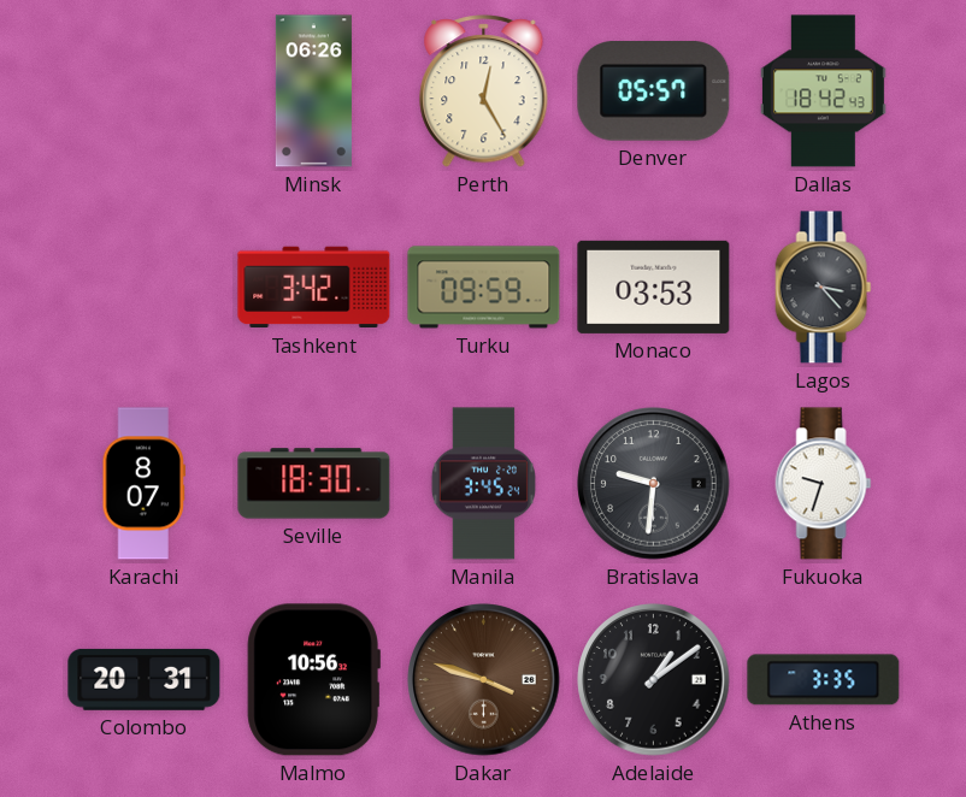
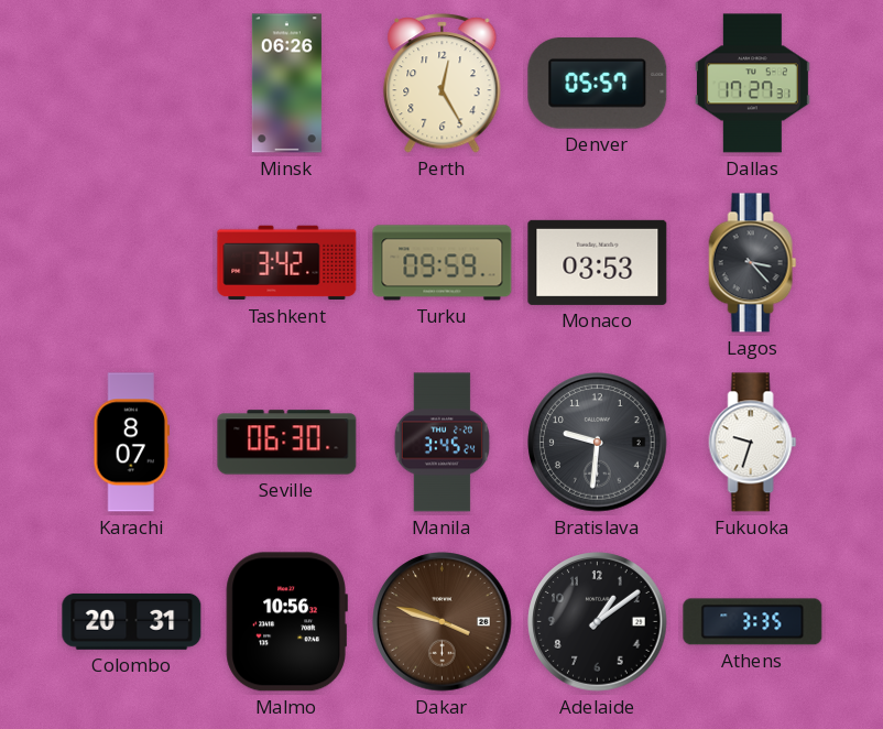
Dallas: 18:42 -> 17:27 (752, 84)
Seville: 18:30 -> 06:30 (287, 443)
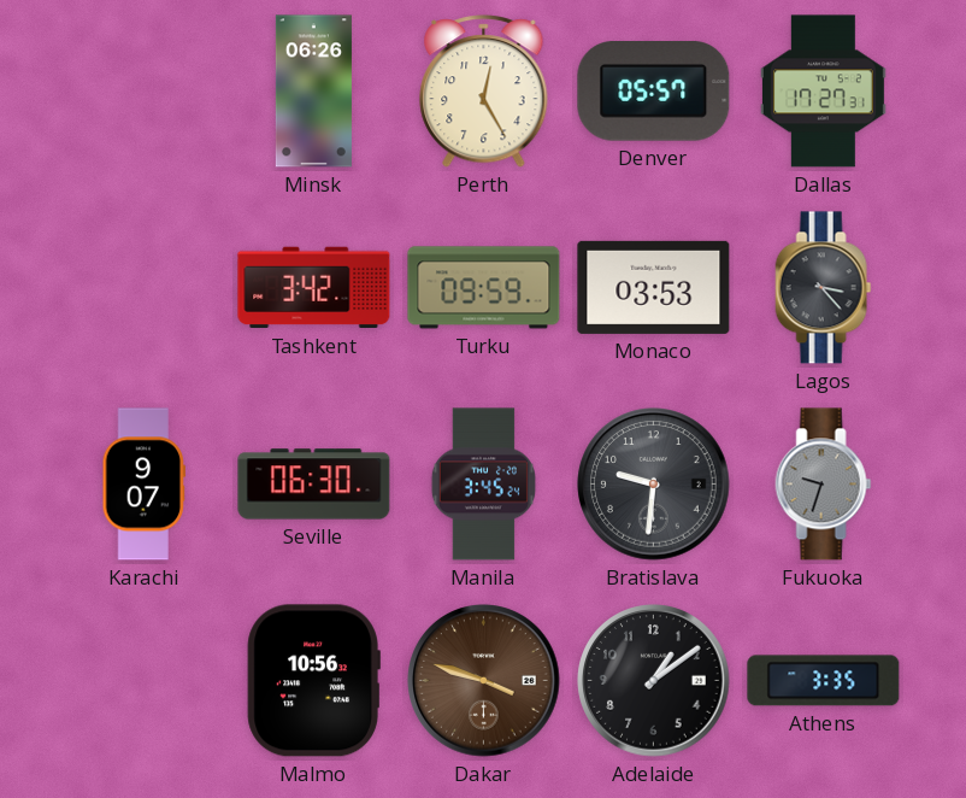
Karachi: 8:07 -> 9:07 (143, 485)
Fukuoka dial: white -> grey (824, 485)
Colombo: 20:31 -> none (132, 621)
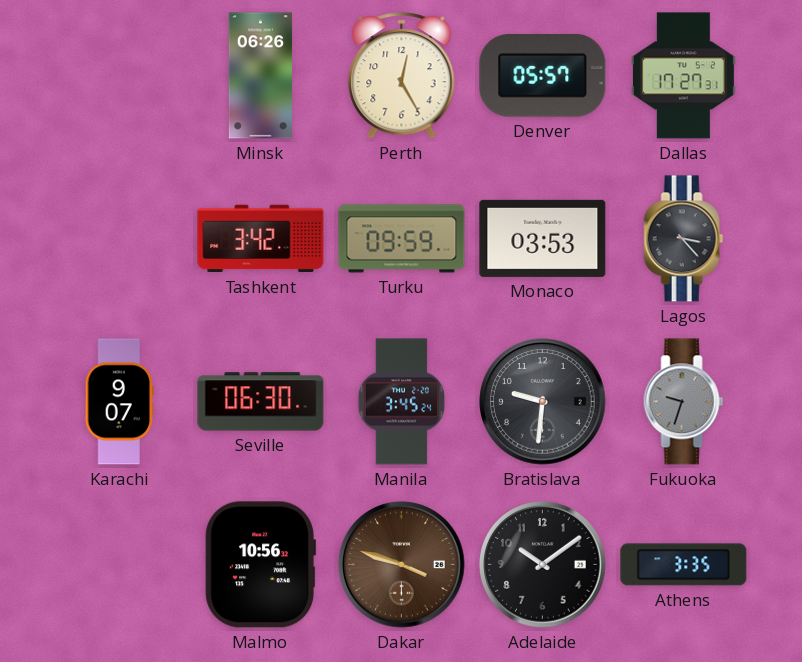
Adelaide: 1:09 -> 10:09 (543, 565)
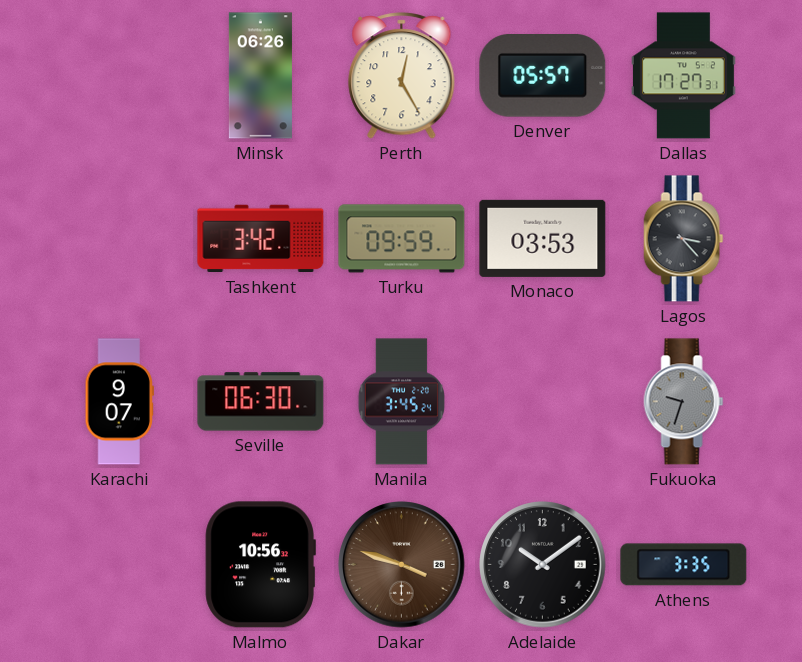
Bratislava: 9:31 -> none (543, 402)
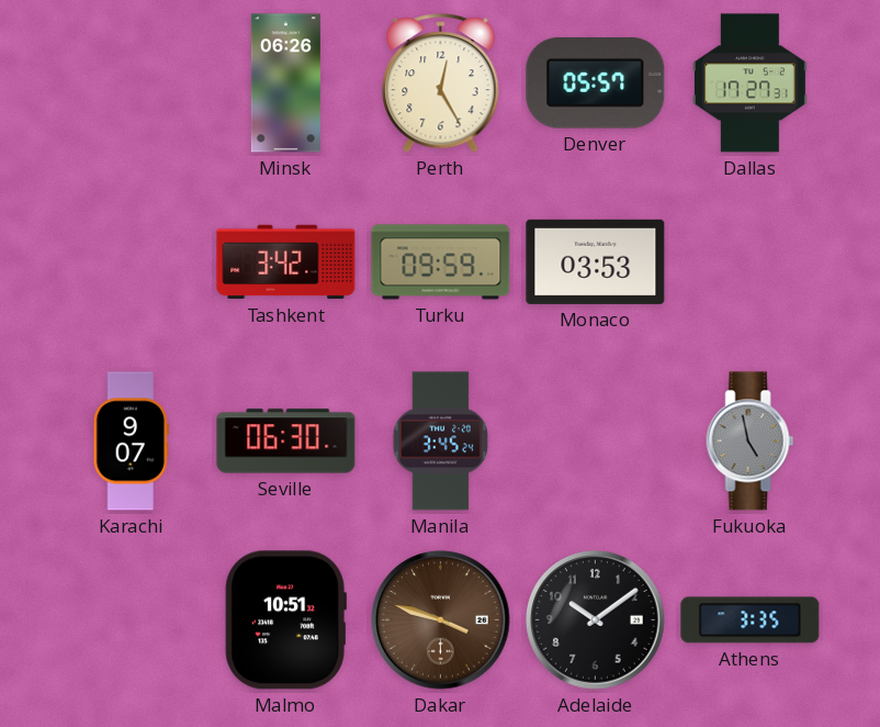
Lagos: 3:23 -> none (684, 239)
Fukuoka: 9:33 -> 4:58 (751, 441)
Malmo: 10:56 -> 10:51 (285, 620)
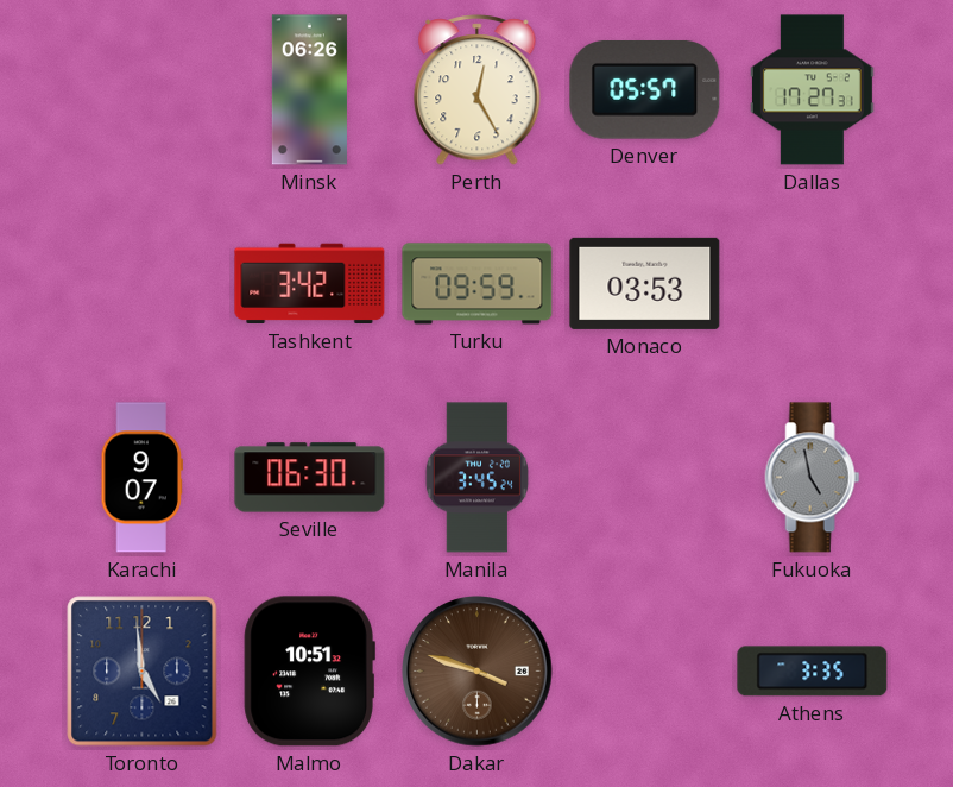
Toronto: none -> 4:59 (143, 672)
Adelaide: 10:09 -> none (596, 620)
